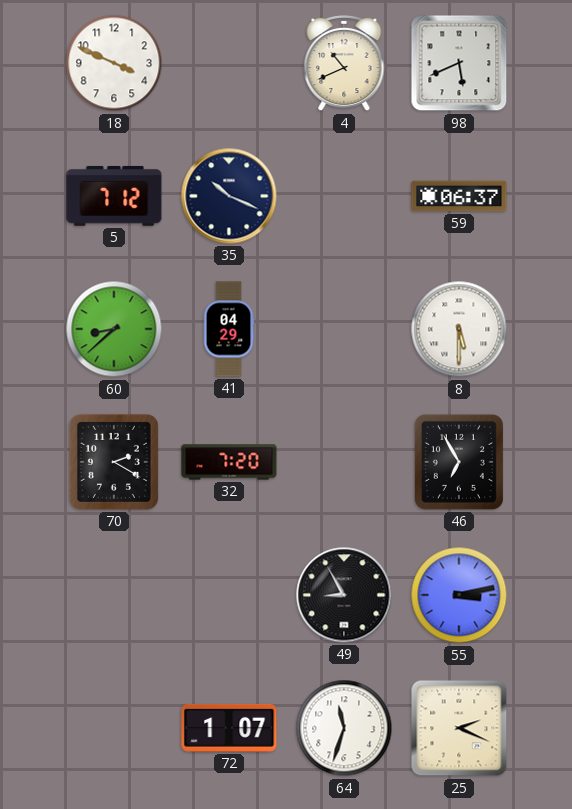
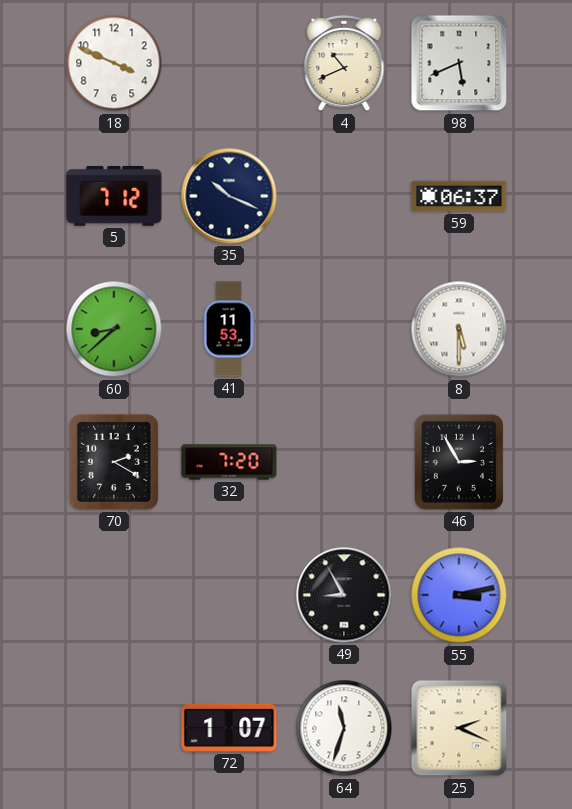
41: 04:29 -> 11:53 (229, 329)
46: 6:55 -> 2:55 (459, 462)
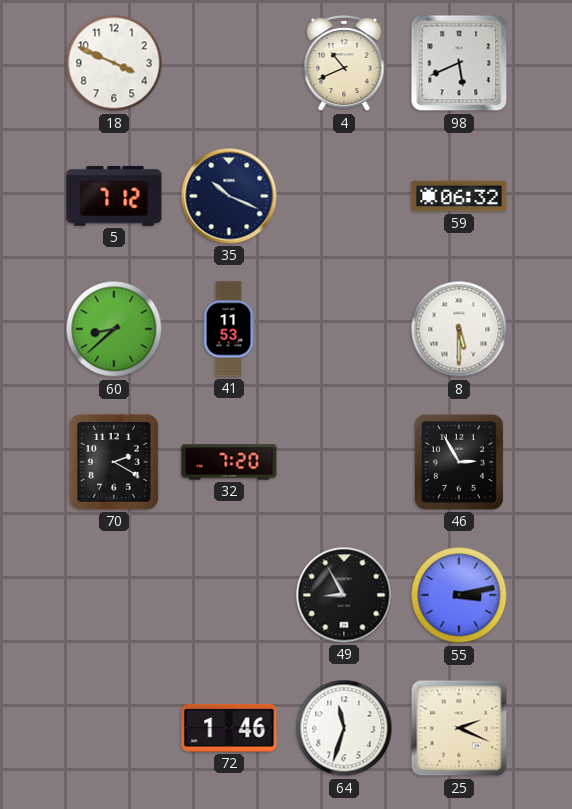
59: 06:37 -> 06:32 (459, 196)
72: 1:07 -> 1:46 (229, 728)
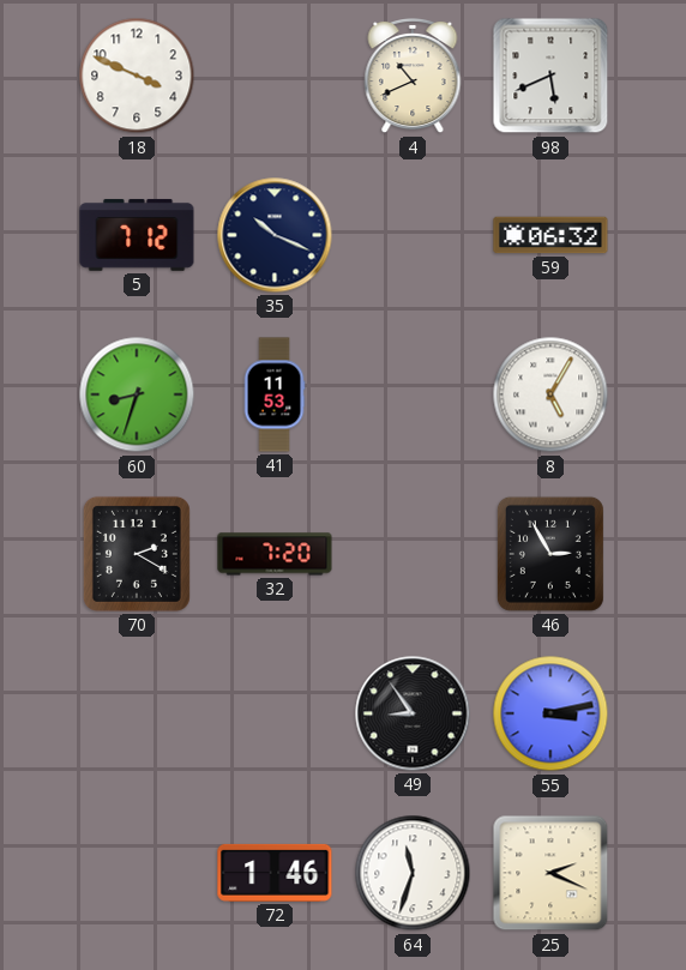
60: 8:38 -> 8:33 (137, 394)
8: 5:30 -> 5:05 (550, 394)
49: 8:55 -> 8:54 (413, 713)
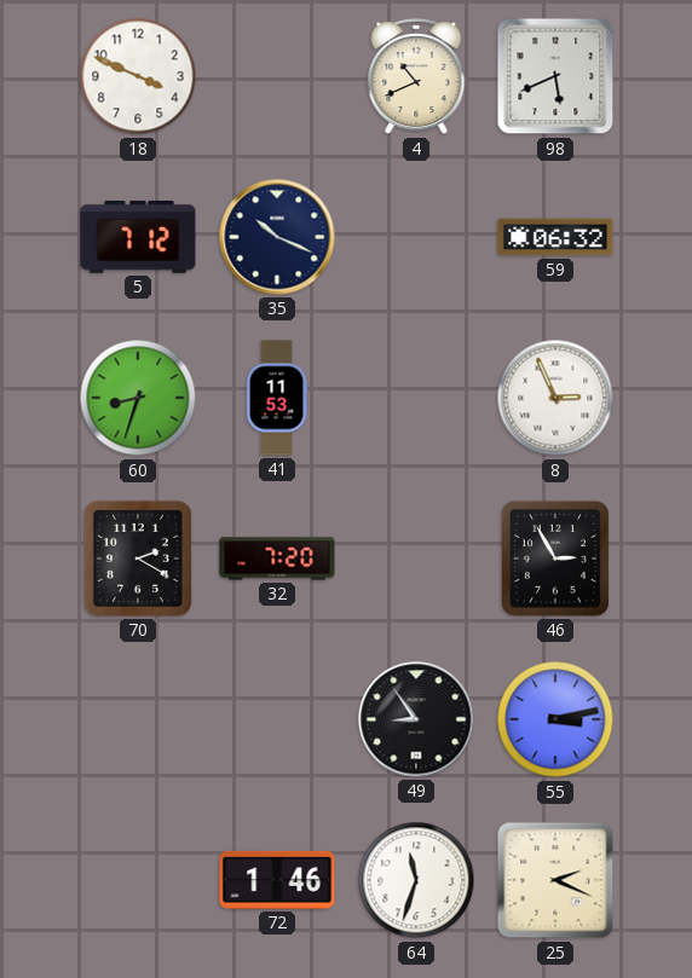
8: 5:05 -> 2:56 (555, 398)
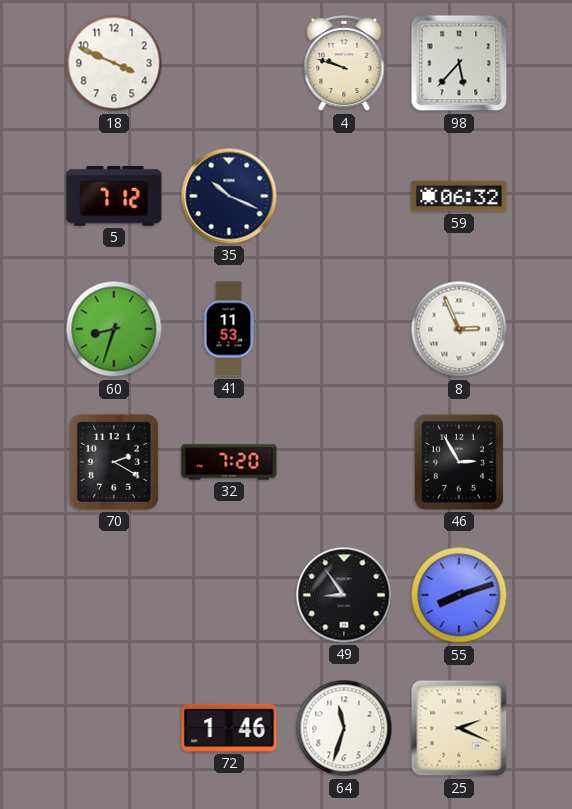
4: 10:41 -> 9:48 (344, 63)
98: 5:41 -> 5:37 (459, 63)
55: 3:13 -> 8:12 (459, 595)
